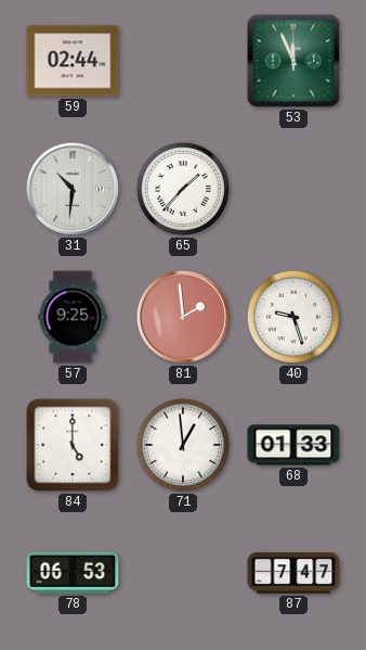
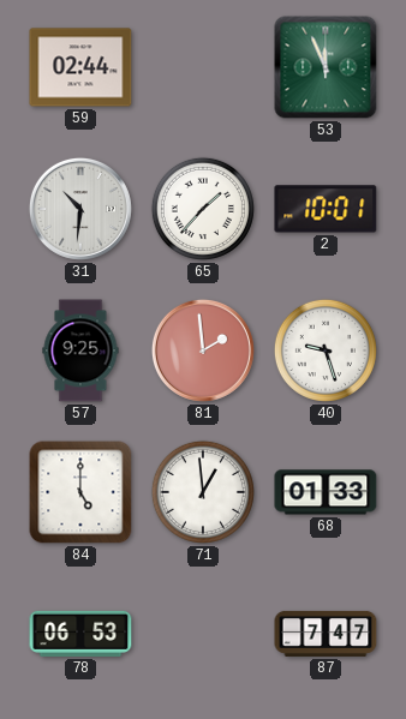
2: none -> 10:01 (326, 209)
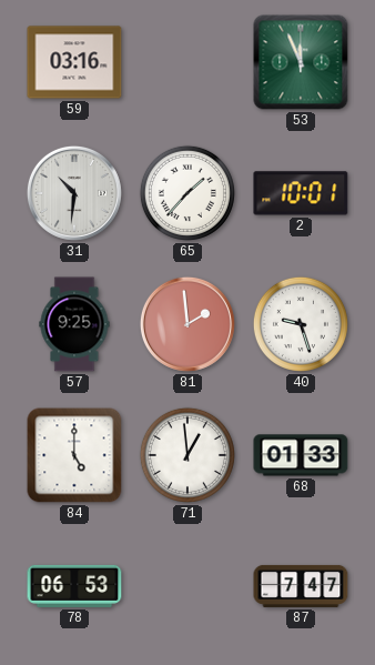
59: 02:44 -> 03:16 (74, 62)
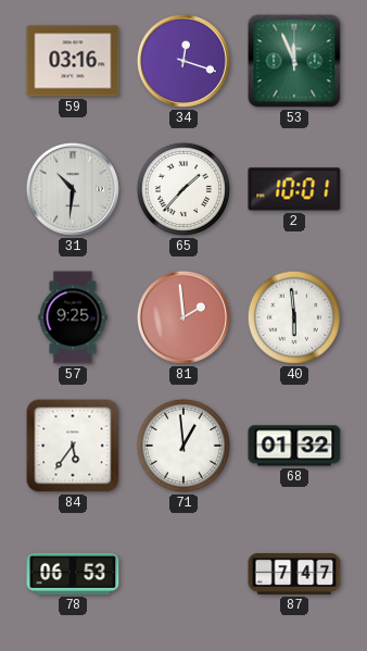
34: none -> 12:18 (184, 61)
40: 9:27 -> 5:59 (294, 317)
84: 5:00 -> 5:36 (73, 446)
68: 01:33 -> 01:32 (294, 446)
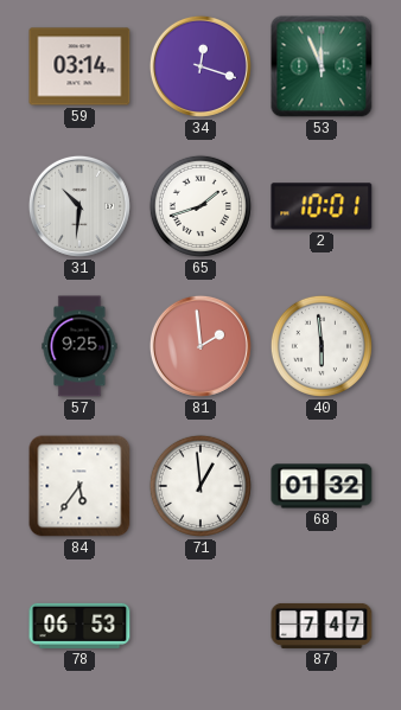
59: 03:16 -> 03:14 (79, 66)
65: 1:37 -> 1:42 (200, 206)
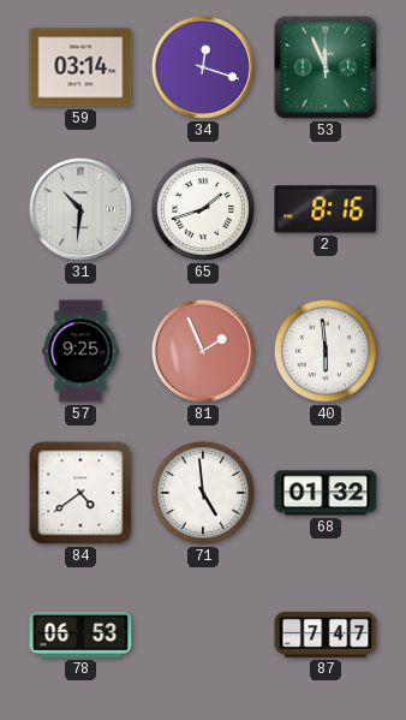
2: 10:01 -> 8:16 (326, 209)
81: 1:59 -> 1:56 (203, 351)
84: 5:36 -> 4:39 (80, 493)
71: 12:59 -> 4:59 (203, 493)
